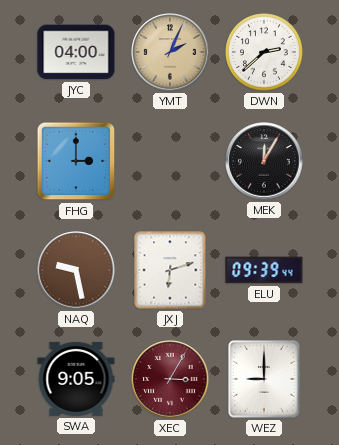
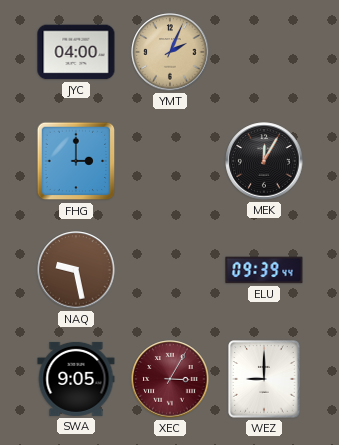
DWN: 2:38 -> none (265, 53)
JXJ: 6:12 -> none (170, 270)
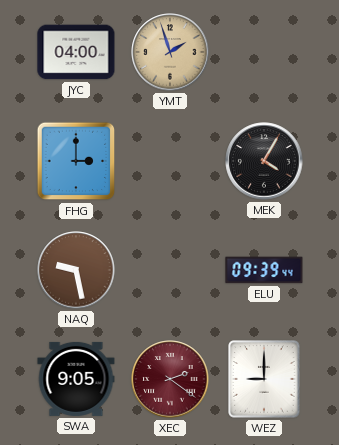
YMT: 2:04 -> 1:57 (170, 52)
MEK: 12:05 -> 4:05 (264, 161)
XEC: 3:05 -> 2:21 (170, 379)
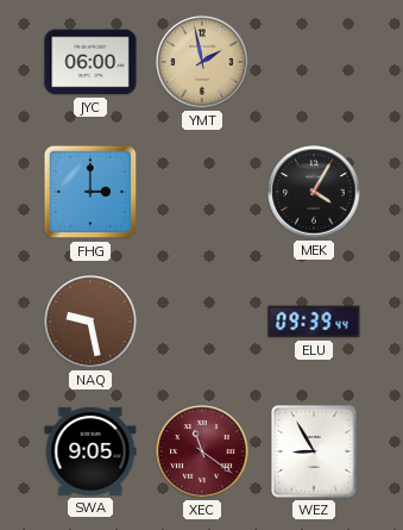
JYC: 04:00 -> 06:00 (90, 62)
YMT: 1:57 -> 1:58 (202, 62)
XEC: 2:21 -> 11:21 (202, 451)
WEZ: 9:00 -> 8:55 (314, 451)
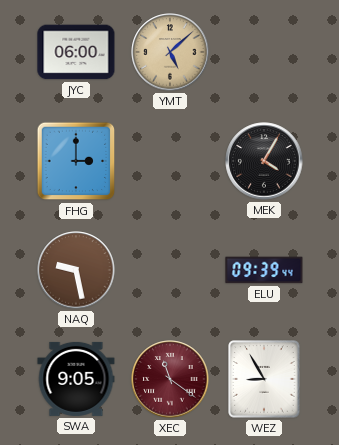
YMT: 1:58 -> 5:08 (170, 52)
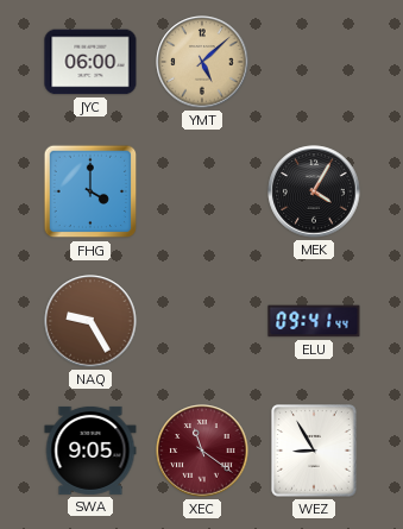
FHG: 3:00 -> 4:00 (90, 191)
NAQ: 9:28 -> 9:25 (90, 321)
ELU: 09:39 -> 09:41 (314, 321)
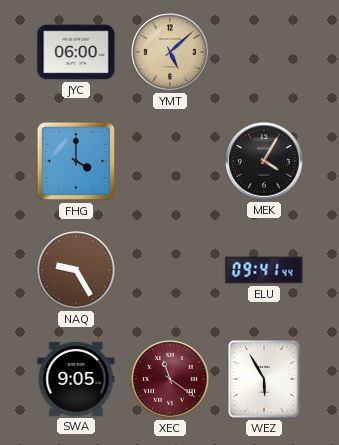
WEZ: 8:55 -> 5:55 (264, 379)
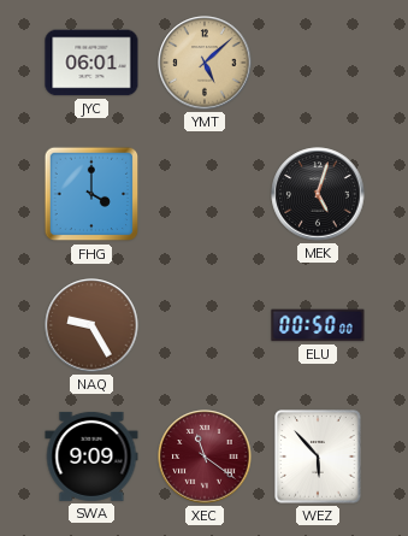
JYC: 06:00 -> 06:01 (91, 63)
MEK: 4:05 -> 5:03 (318, 194)
ELU: 09:41 -> 00:50 (318, 325)
SWA: 9:05 -> 9:09 (91, 457)
WEZ: 5:55 -> 5:53 (318, 457)
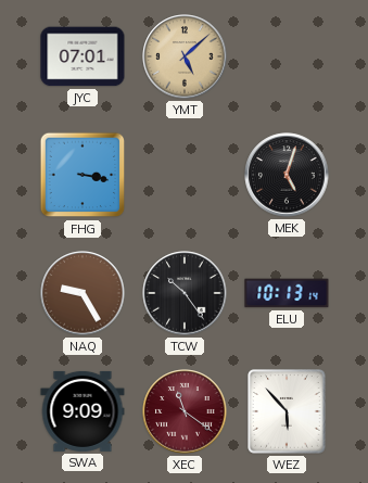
JYC: 06:01 -> 07:01 (83, 56)
FHG: 4:00 -> 3:17 (83, 175)
TCW: none -> 10:24 (185, 293)
ELU: 00:50 -> 10:13 (287, 293)
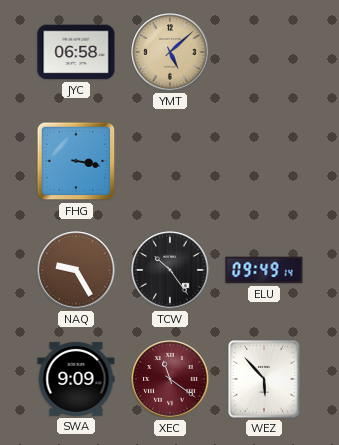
JYC: 07:01 -> 06:58 (76, 52)
MEK: 5:03 -> none (287, 175)
ELU: 10:13 -> 09:49 (264, 270)
